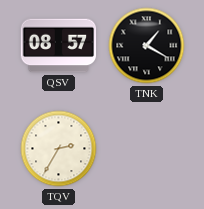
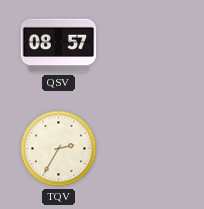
TNK: 1:20 -> none (147, 46)
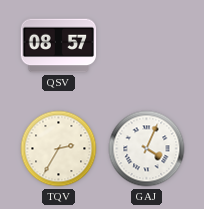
GAJ: none -> 4:04 (147, 149)
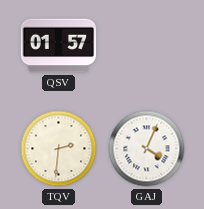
QSV: 08:57 -> 01:57 (59, 46)
TQV: 2:35 -> 2:31 (59, 149)
